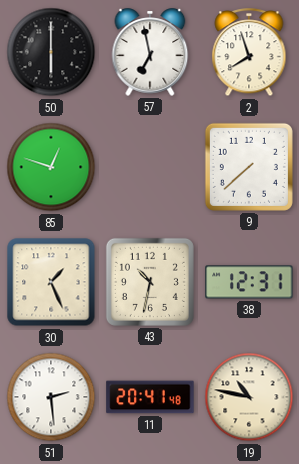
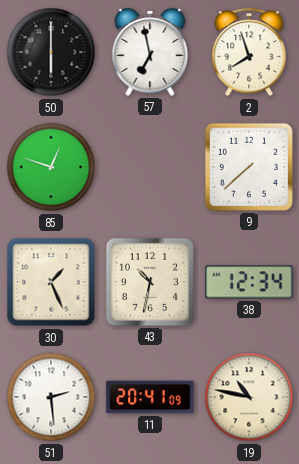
38: 12:31 -> 12:34 (249, 282)
11: 20:41:48 -> 20:41:09 (150, 397)
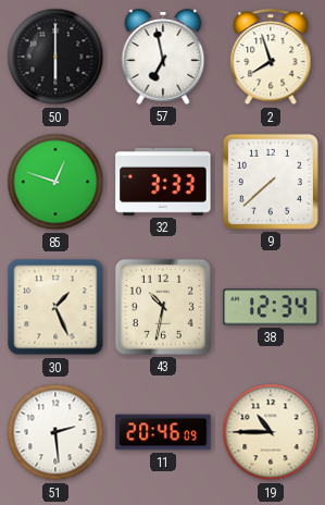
32: none -> 3:33 (163, 182)
11: 20:41 -> 20:46 (163, 432)
19: 10:47 -> 10:45 (271, 432)
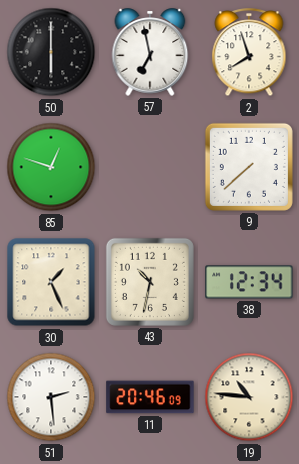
32: 3:33 -> none (163, 182)
19: 10:45 -> 10:46 (249, 397)
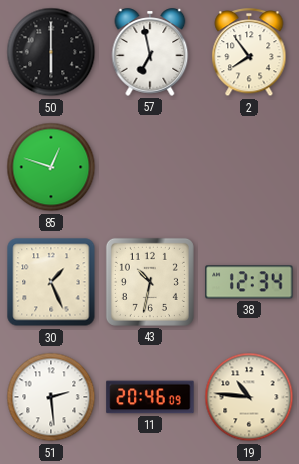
2: 7:57 -> 7:54 (249, 53)
9: 7:38 -> none (249, 167)
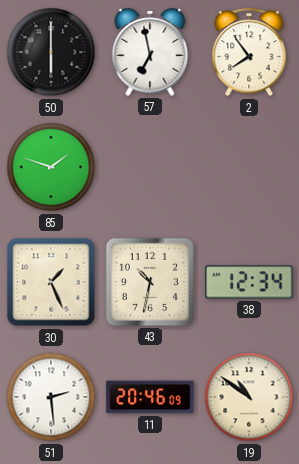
85: 12:48 -> 1:48 (51, 167)
19: 10:46 -> 10:51 (249, 397)
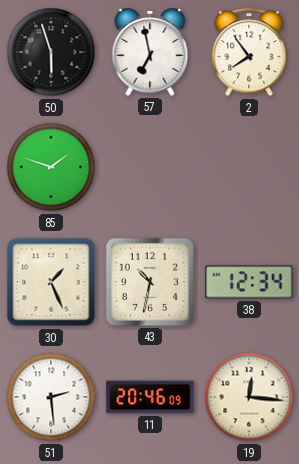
50: 6:00 -> 5:57 (51, 52)
19: 10:51 -> 12:16 (249, 397)
